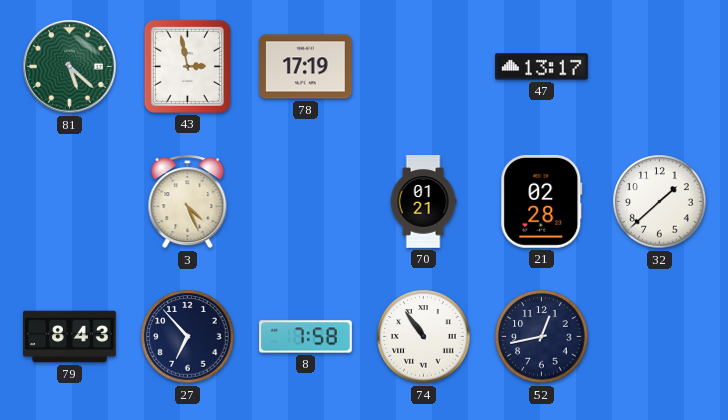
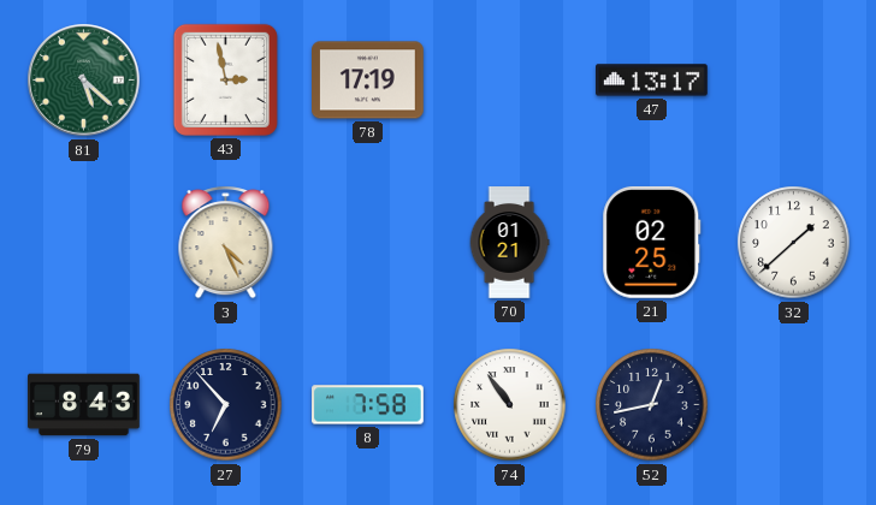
21: 02:28 -> 02:25 (652, 243)
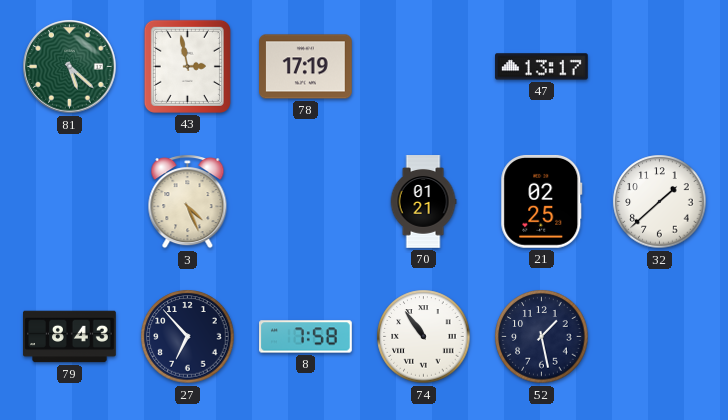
52: 12:43 -> 1:28 (542, 337)
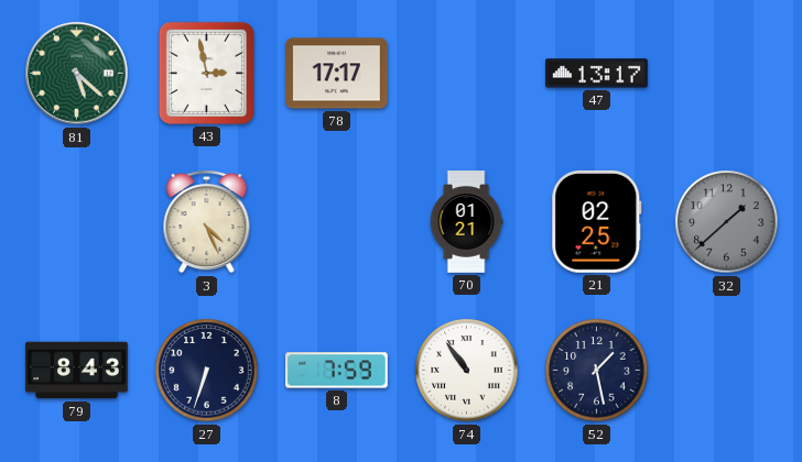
78: 17:19 -> 17:17 (337, 74)
32 dial: white -> grey (727, 222)
27: 6:53 -> 6:33 (207, 371)
8: 7:58 -> 7:59 (337, 371)
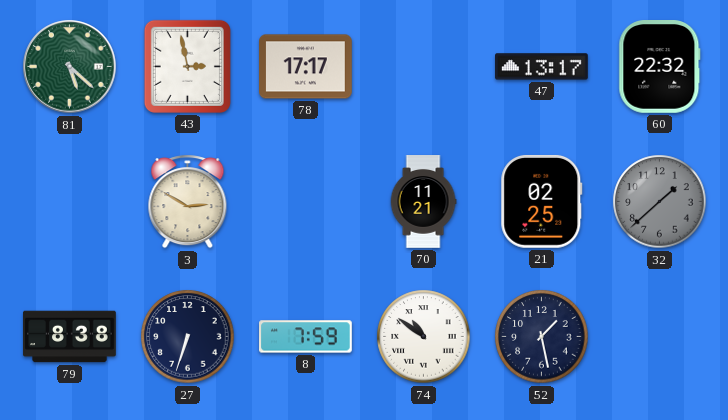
60: none -> 22:32 (660, 67)
3: 4:26 -> 2:50 (188, 202)
70: 01:21 -> 11:21 (423, 202)
79: 8:43 -> 8:38 (70, 337)
74: 10:54 -> 10:51 (424, 337)
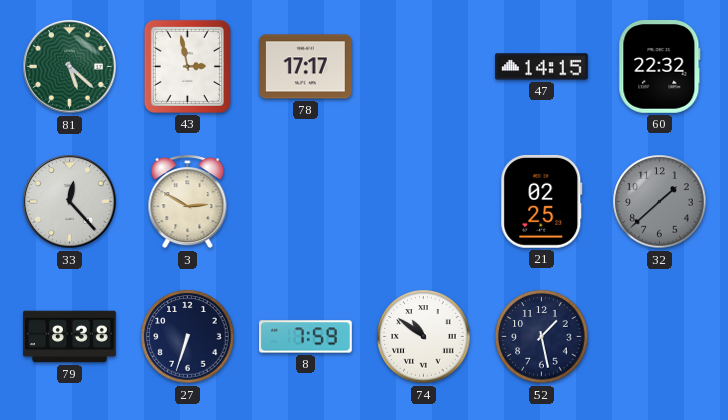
47: 13:17 -> 14:15 (542, 67)
33: none -> 12:23 (70, 202)
70: 11:21 -> none (423, 202)
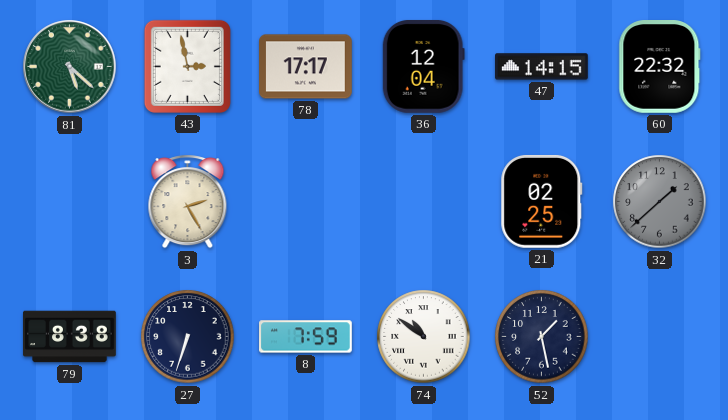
36: none -> 12:04 (423, 66)
33: 12:23 -> none (70, 202)
3: 2:50 -> 2:25 (188, 202)
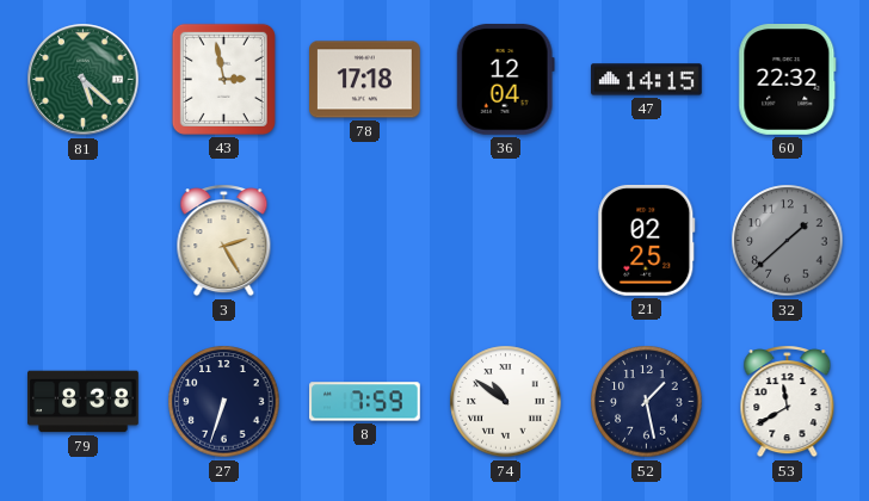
78: 17:17 -> 17:18 (365, 80)
53: none -> 11:40 (788, 402)
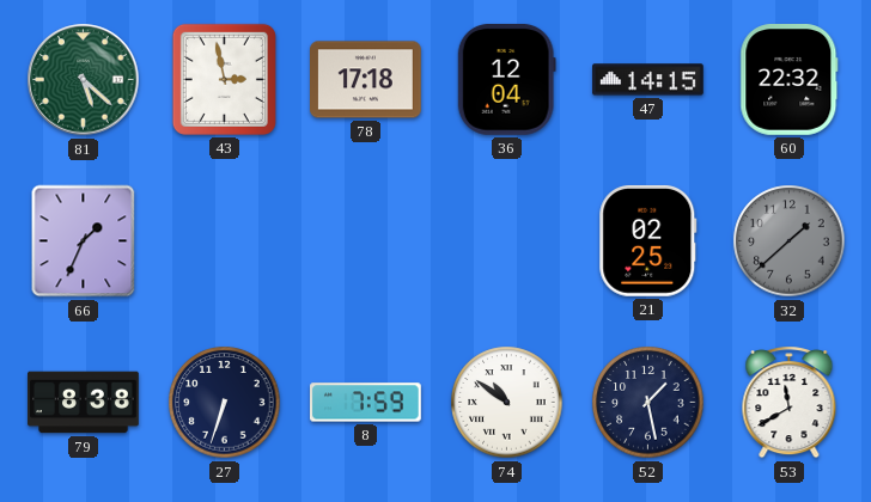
66: none -> 1:34 (84, 241)
3: 2:25 -> none (224, 241)
